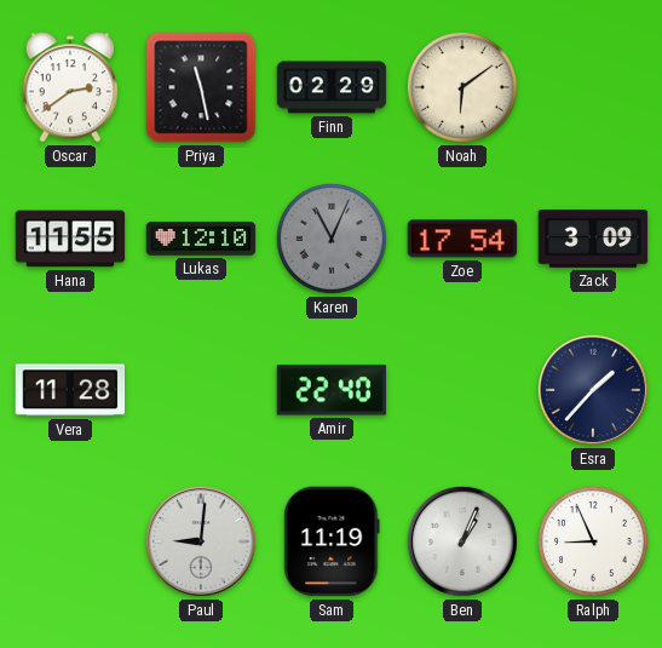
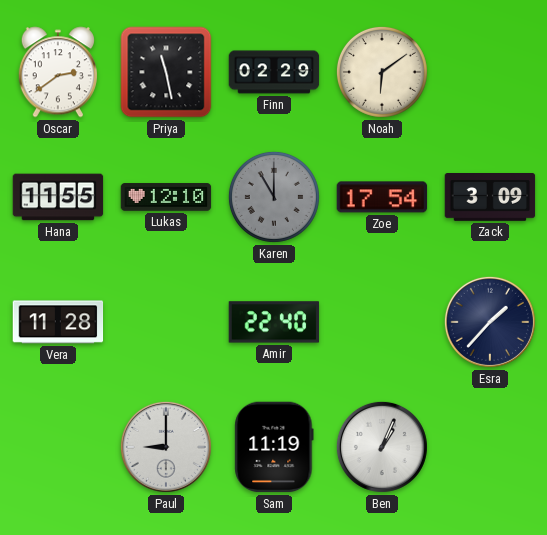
Karen: 11:04 -> 11:00 (274, 197)
Paul: 9:01 -> 9:00 (166, 447)
Ralph: 8:56 -> none (593, 541)
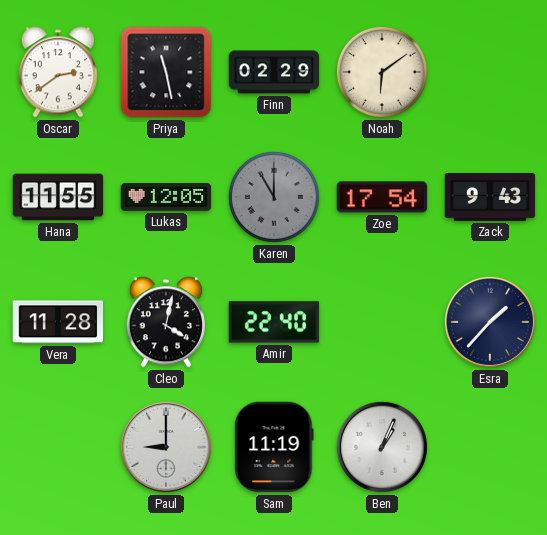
Lukas: 12:10 -> 12:05 (166, 197)
Zack: 3:09 -> 9:43 (490, 198)
Cleo: none -> 4:02 (166, 322)
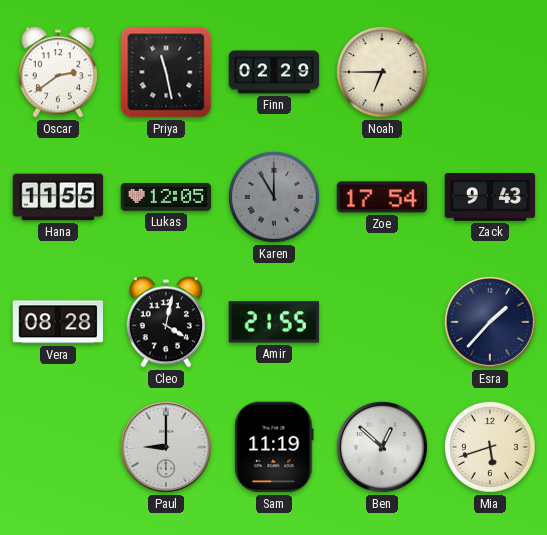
Noah: 6:09 -> 6:45 (382, 72)
Vera: 11:28 -> 08:28 (58, 322)
Amir: 22:40 -> 21:55 (274, 322)
Ben: 1:04 -> 12:52 (382, 447)
Mia: none -> 5:42 (490, 447)
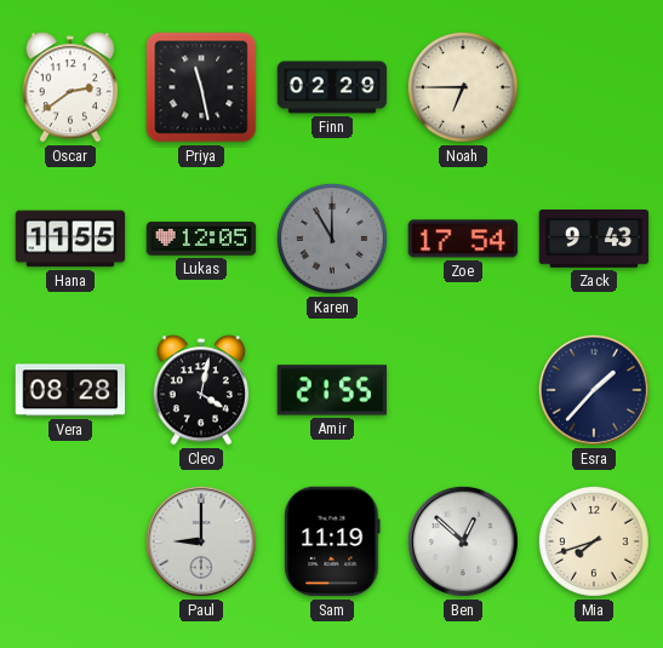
Mia: 5:42 -> 7:42 (594, 541)
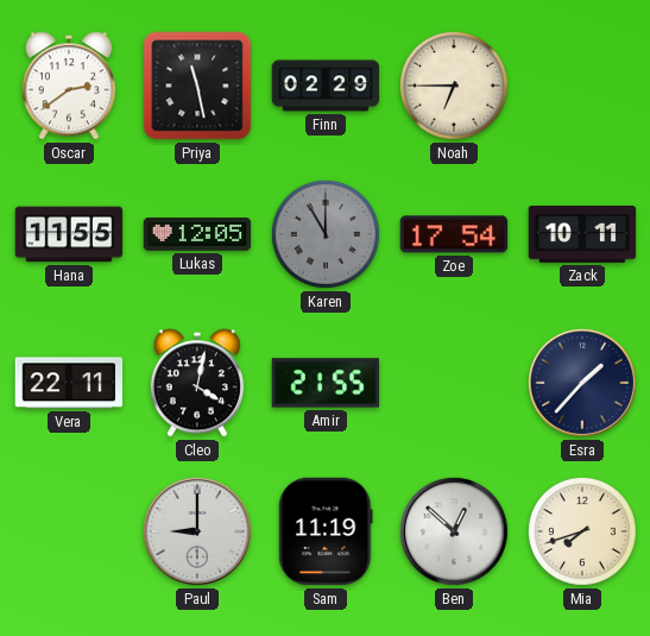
Zack: 9:43 -> 10:11 (582, 235)
Vera: 08:28 -> 22:11 (69, 383)
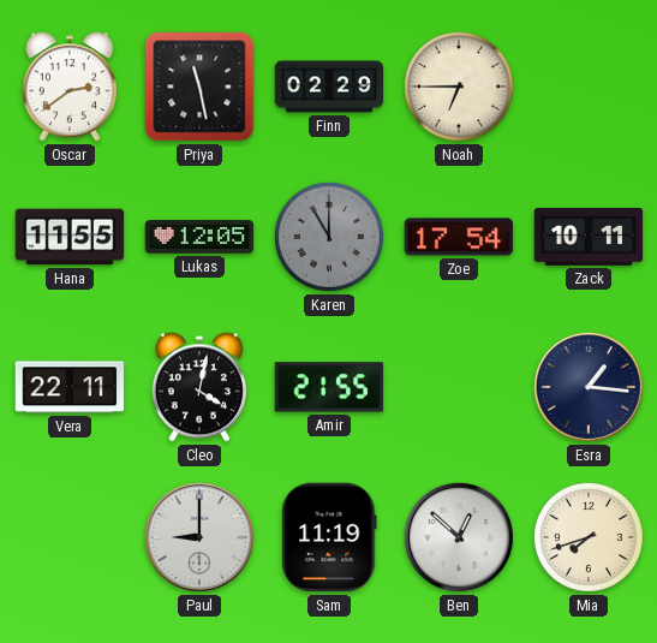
Esra: 1:37 -> 1:16 (589, 387)
